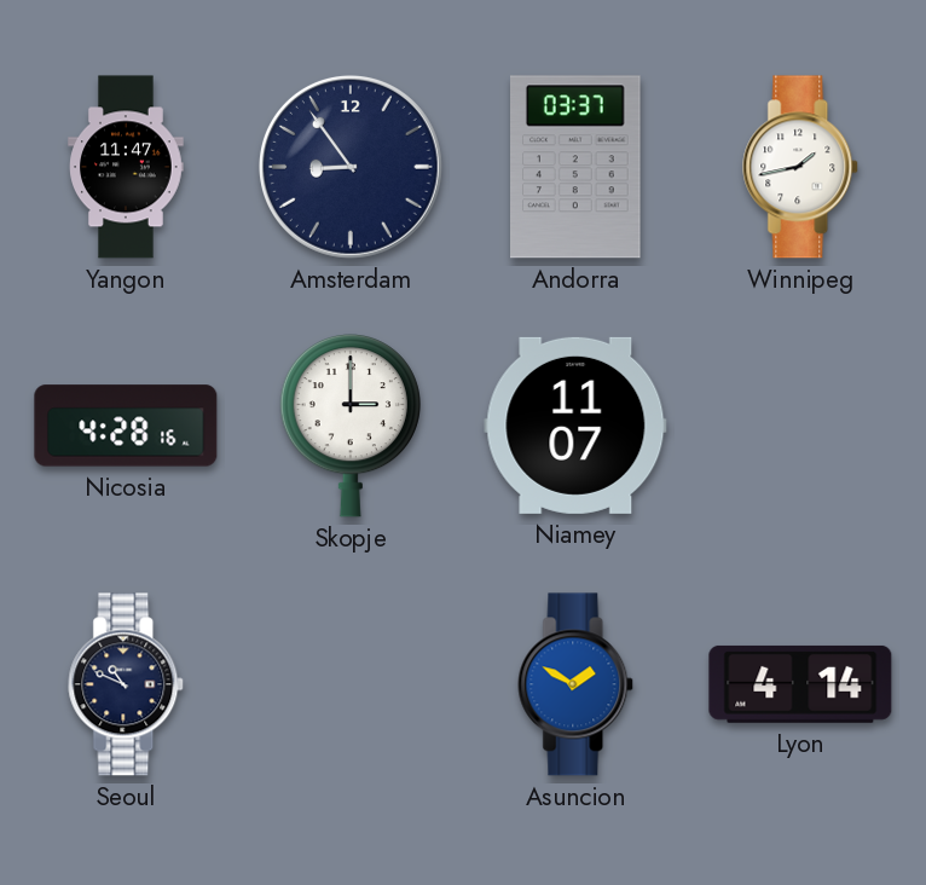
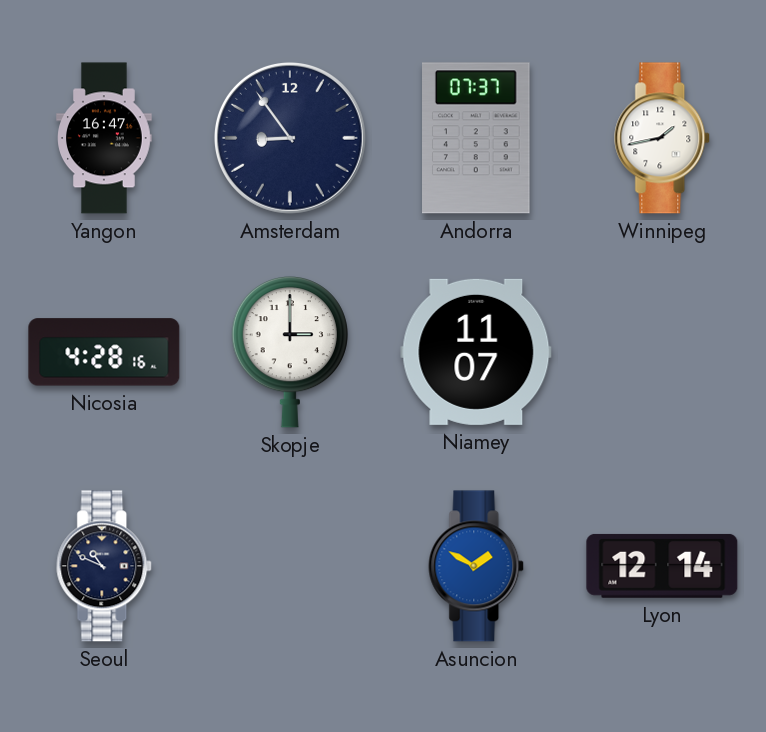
Yangon: 11:47 -> 16:47 (104, 138)
Andorra: 03:37 -> 07:37 (477, 138)
Lyon: 4:14 -> 12:14 (662, 566)
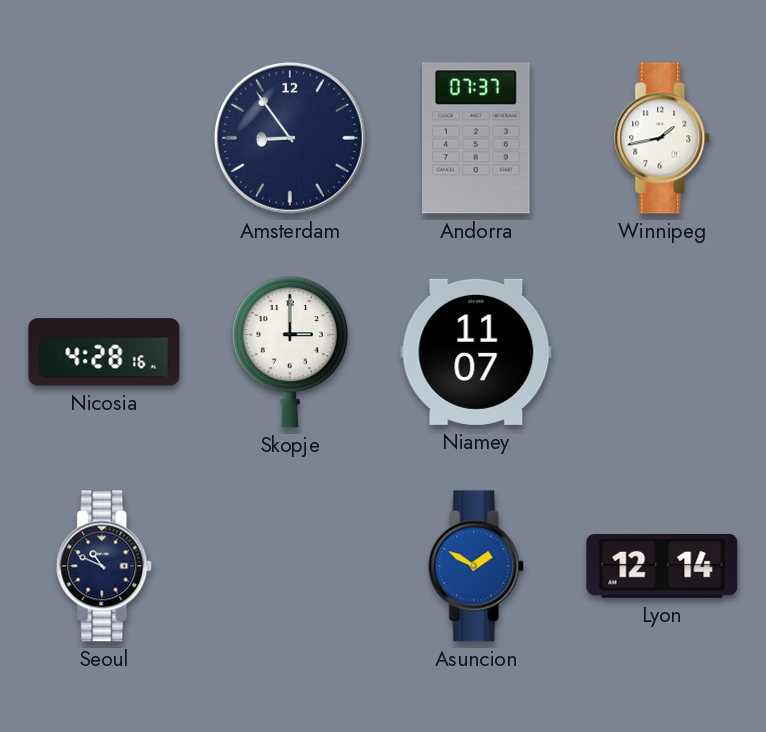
Yangon: 16:47 -> none (104, 138)
